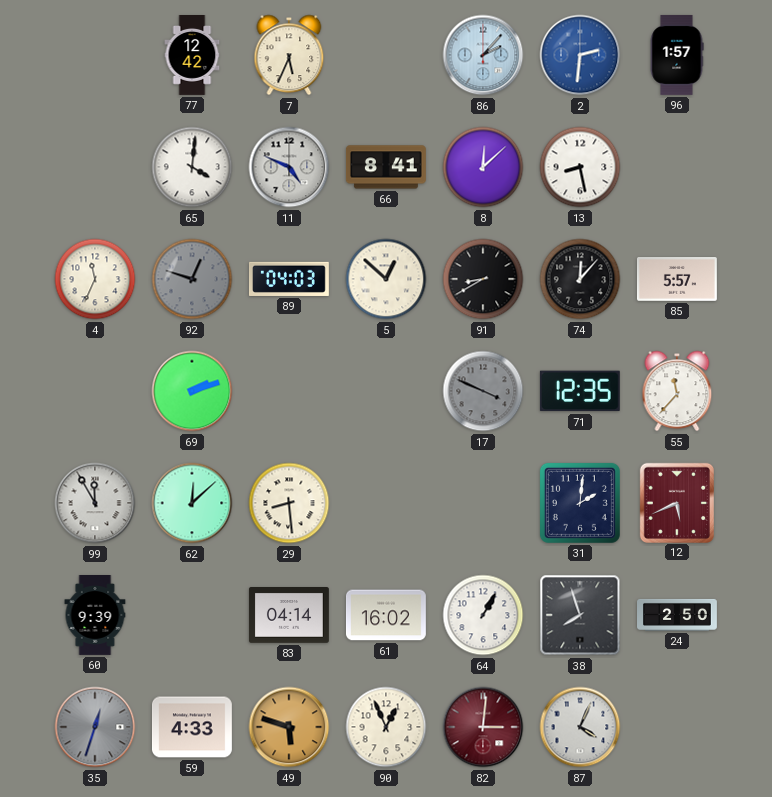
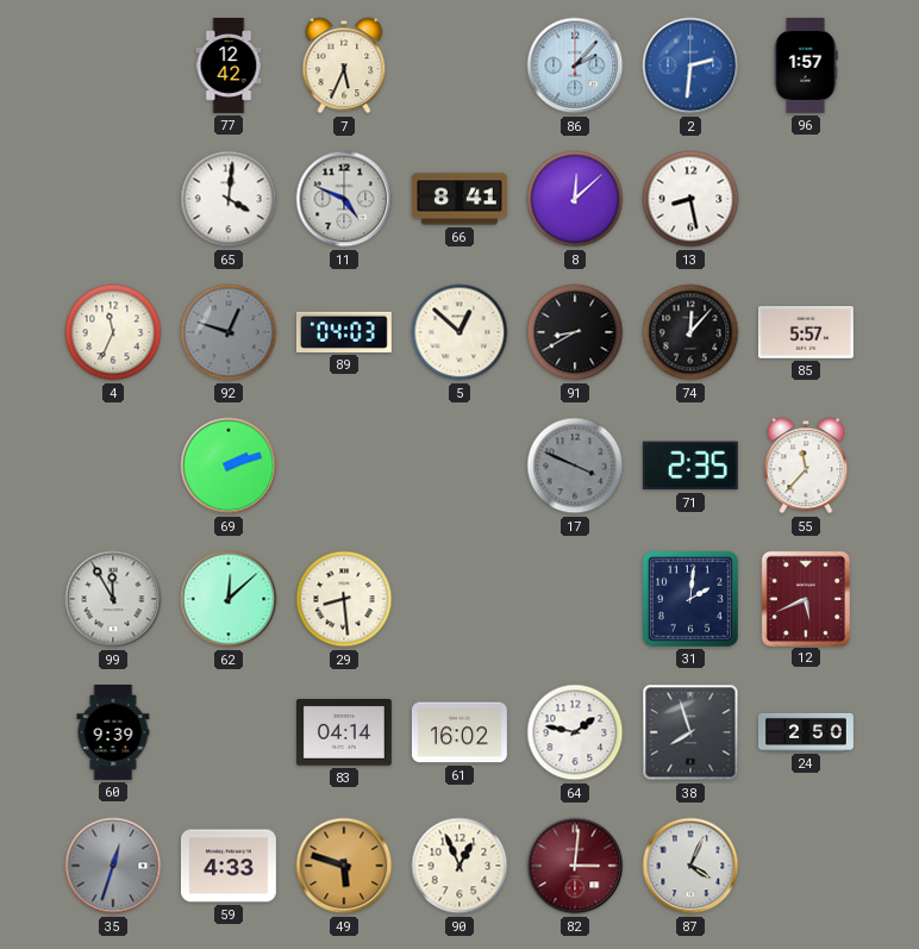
71: 12:35 -> 2:35 (690, 466)
64: 1:05 -> 1:47 (575, 732)
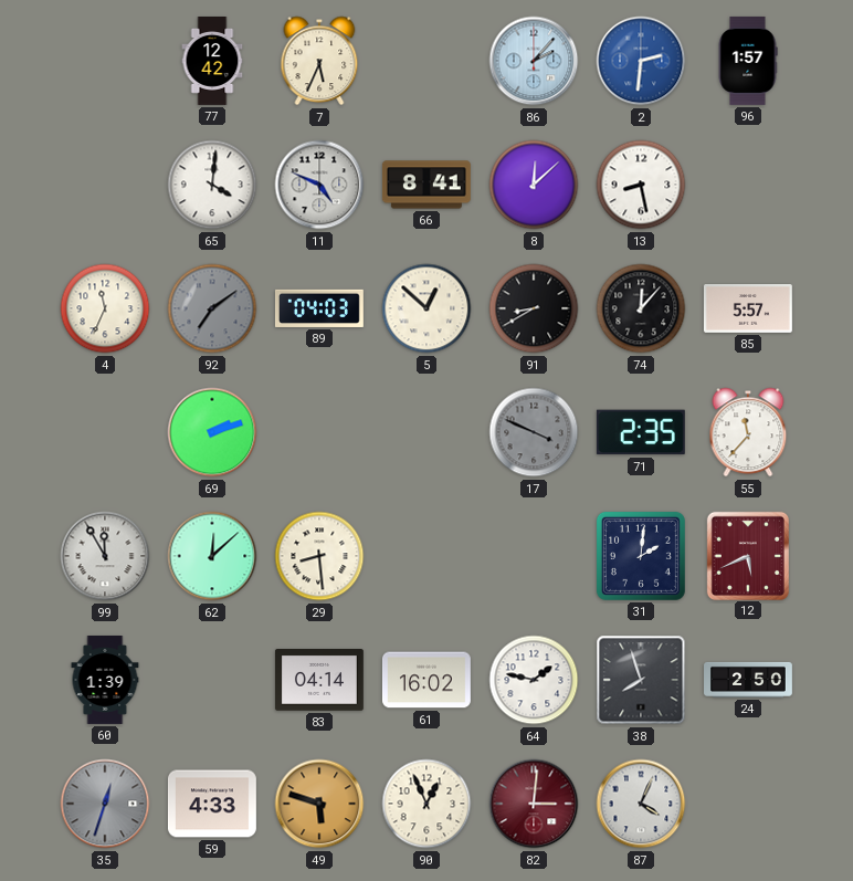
92: 12:48 -> 7:09 (212, 308)
60: 9:39 -> 1:39 (105, 681)
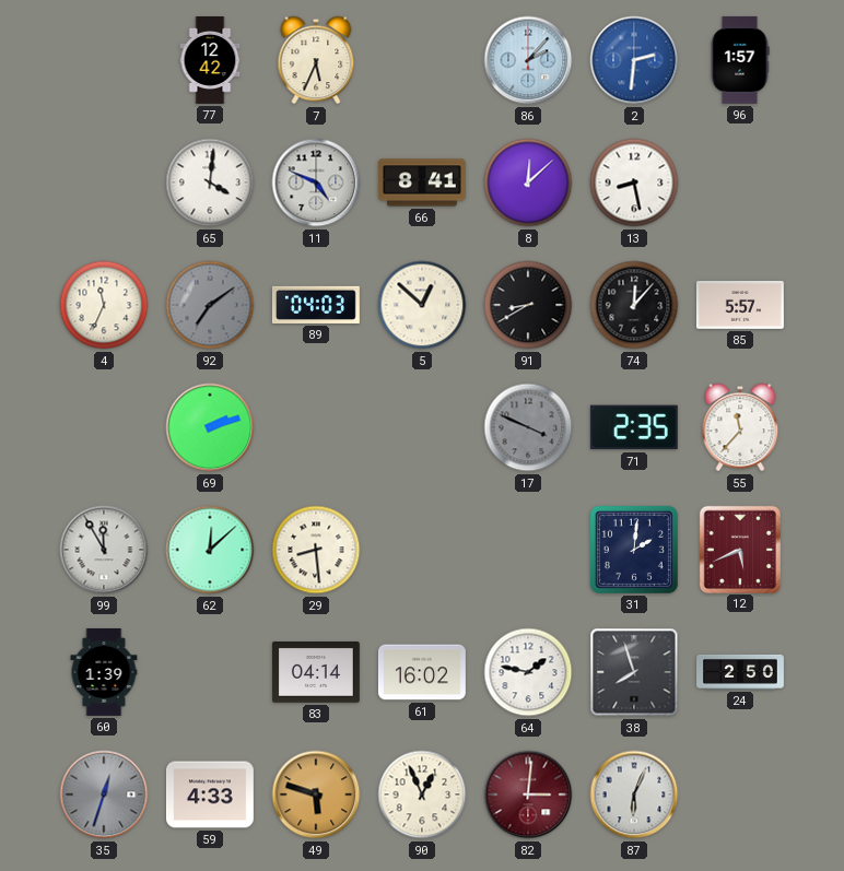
87: 4:04 -> 6:04 (634, 795)
